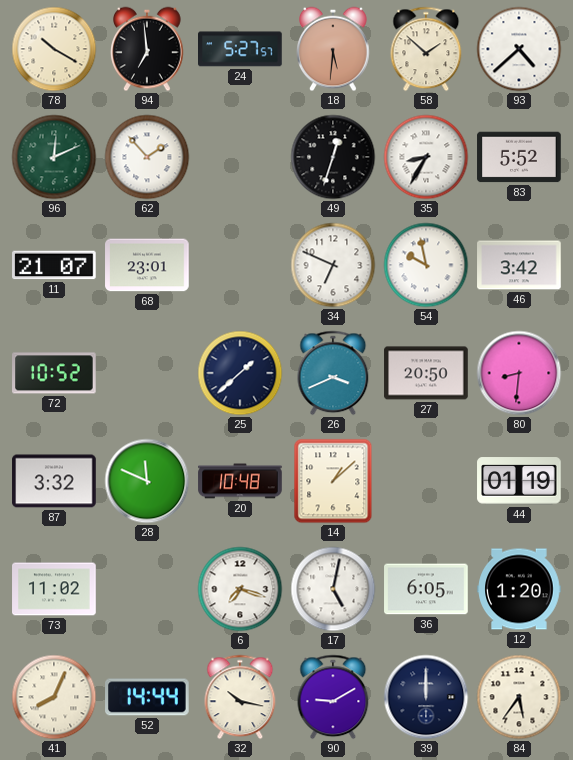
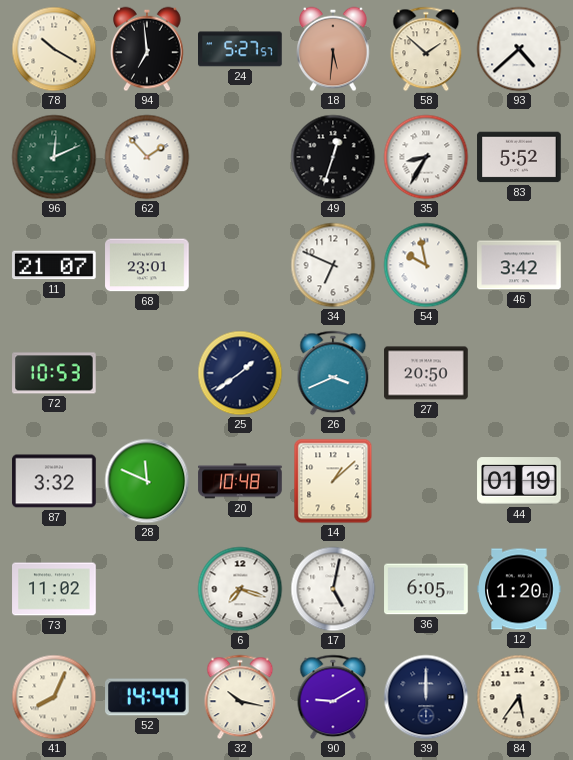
72: 10:52 -> 10:53 (54, 373)
25: 1:38 -> 1:39 (240, 373)
80: 8:31 -> none (519, 373)
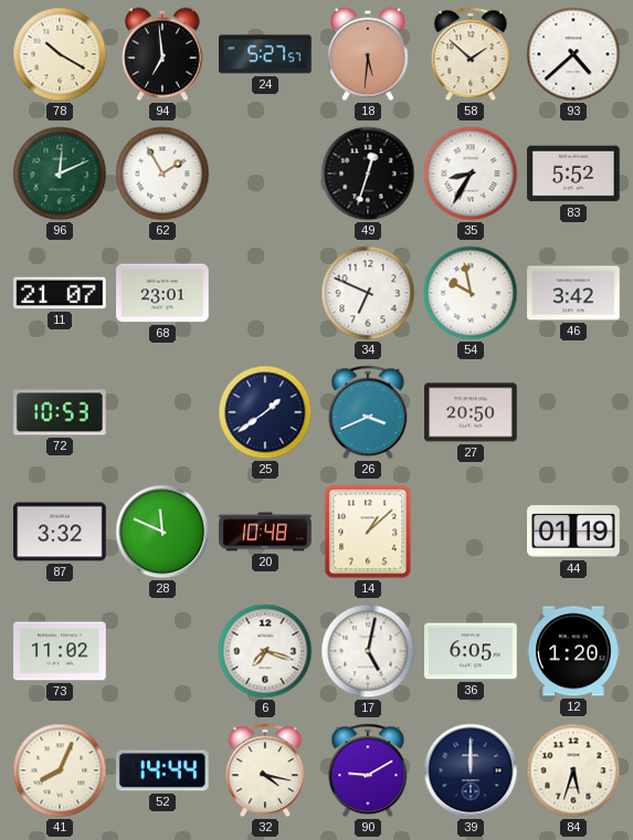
62: 1:53 -> 1:55 (162, 174)
32: 10:17 -> 4:17 (265, 770)
84: 5:36 -> 5:33 (573, 770)
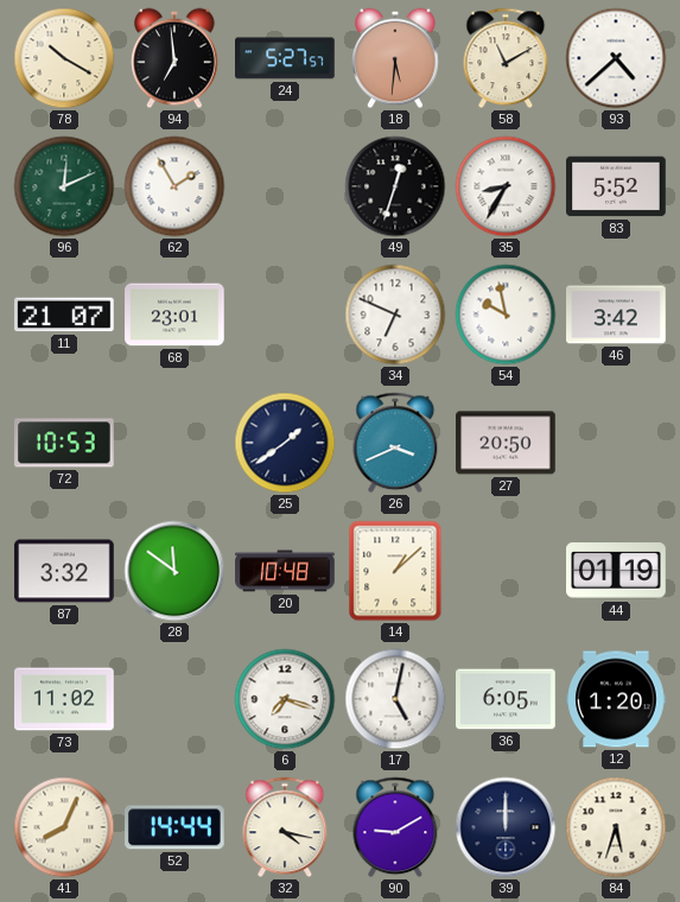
58: 1:52 -> 11:10 (506, 58)
28: 11:49 -> 11:51 (174, 571)
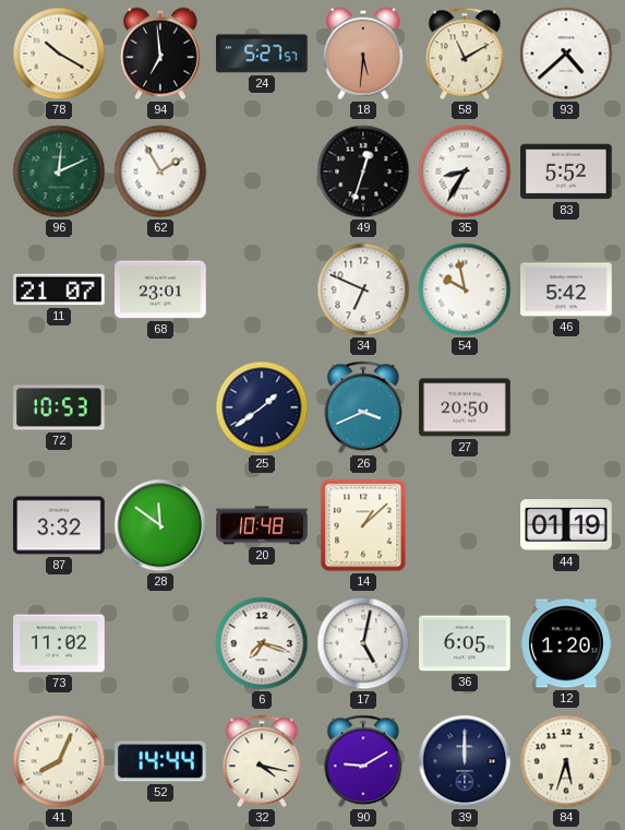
46: 3:42 -> 5:42 (566, 289)
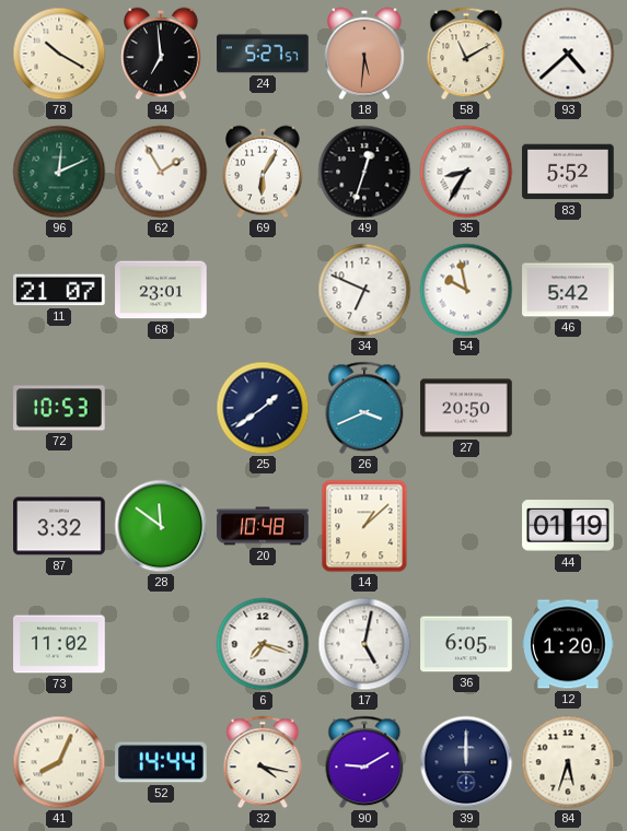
69: none -> 6:05 (264, 172)
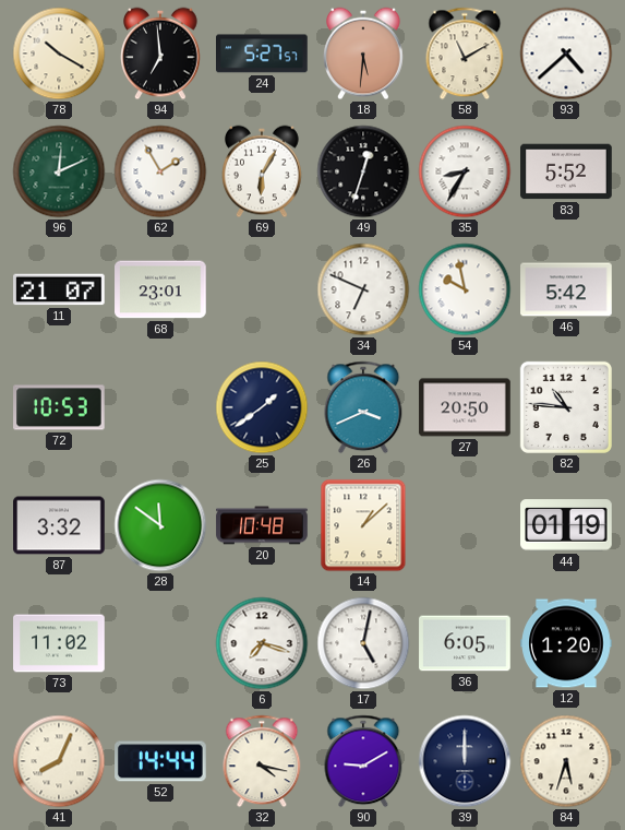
82: none -> 10:46 (566, 407)
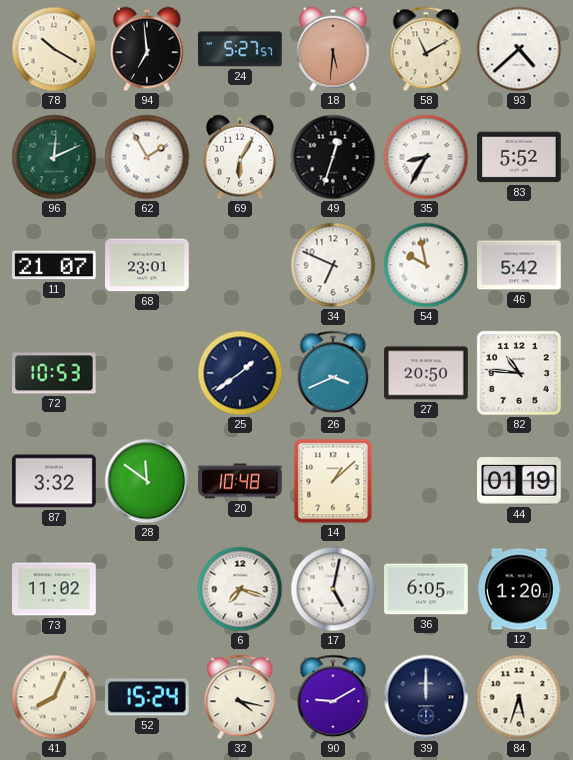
52: 14:44 -> 15:24 (147, 697)
